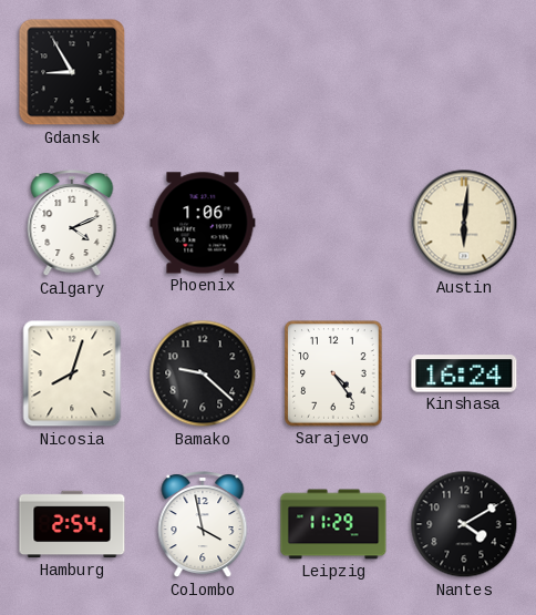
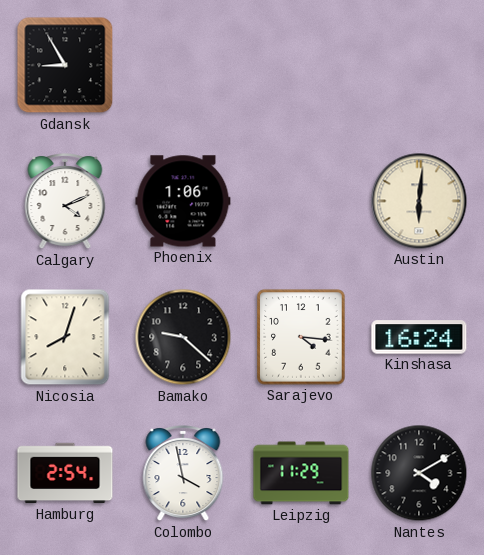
Sarajevo: 4:24 -> 4:16 (301, 337)
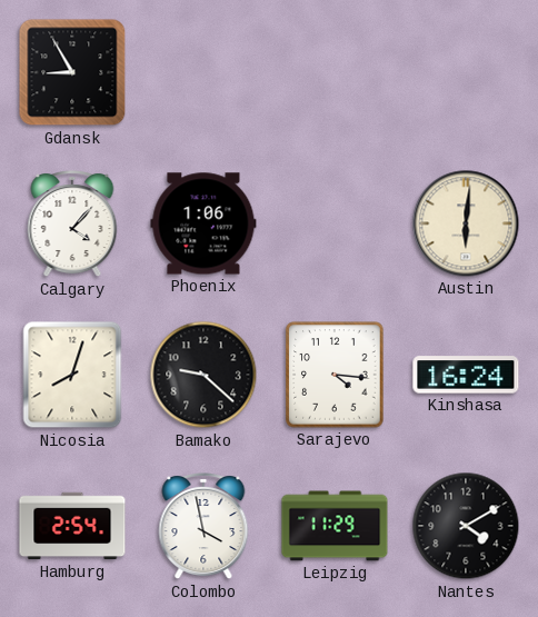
Calgary: 4:11 -> 4:07 (72, 225)
